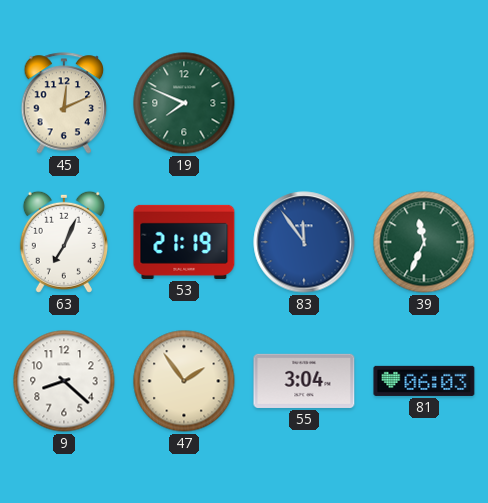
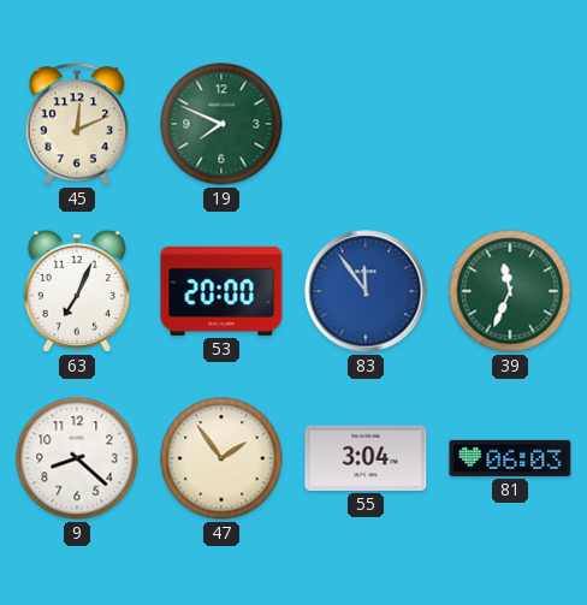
53: 21:19 -> 20:00 (221, 291)
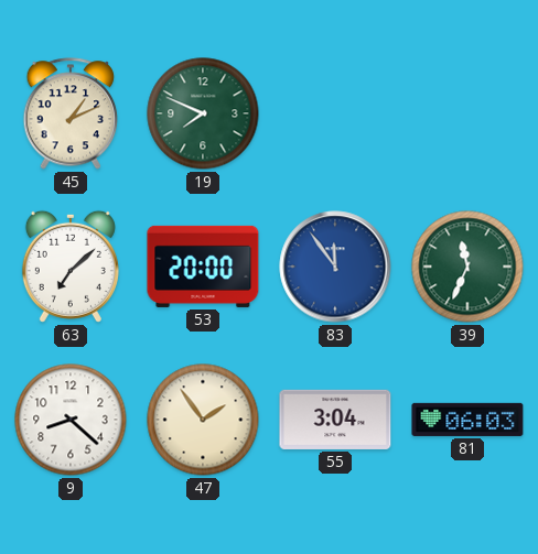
45: 12:11 -> 1:11 (71, 113)
63: 7:04 -> 7:08 (71, 267)
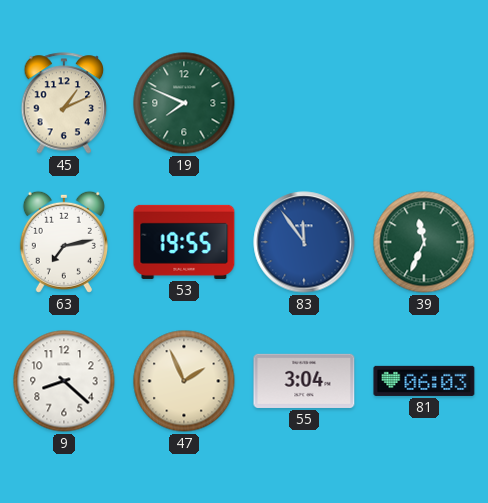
63: 7:08 -> 7:13 (64, 242)
53: 20:00 -> 19:55 (184, 242)
47: 1:54 -> 1:56 (184, 381)
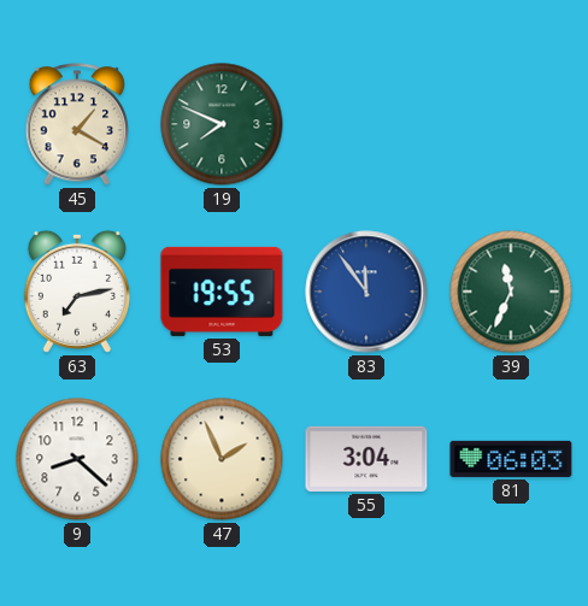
45: 1:11 -> 1:20 (77, 124)
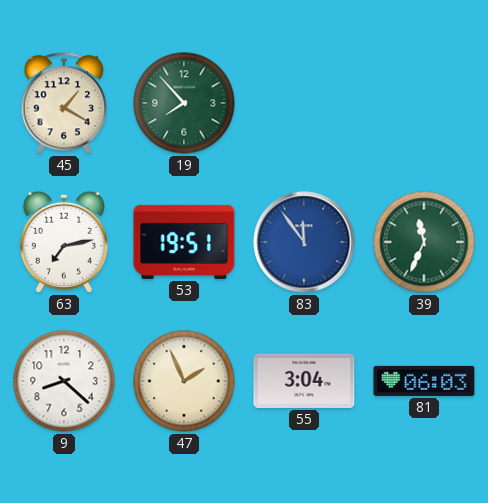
19: 7:49 -> 7:53 (184, 103)
53: 19:55 -> 19:51 (184, 242)
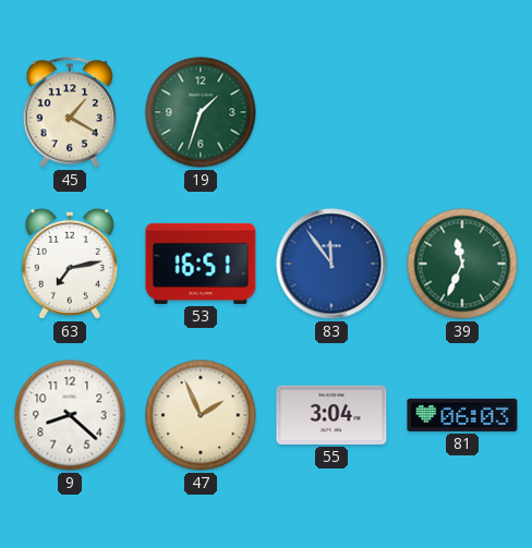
19: 7:53 -> 1:33 (201, 112)
53: 19:51 -> 16:51 (201, 264)
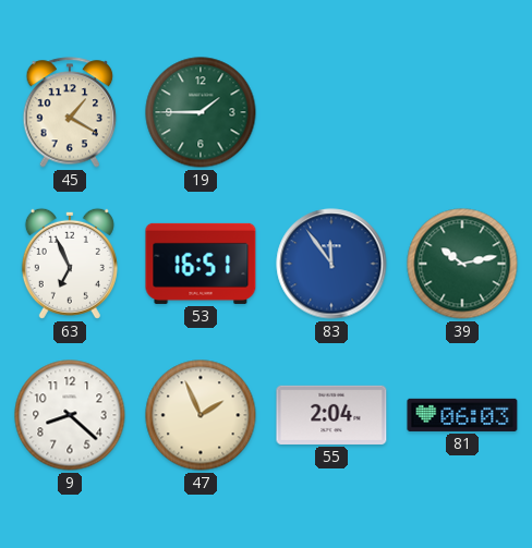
19: 1:33 -> 1:45 (201, 112)
63: 7:13 -> 6:56 (70, 264)
39: 11:34 -> 10:13 (462, 264)
55: 3:04 -> 2:04 (331, 415)
